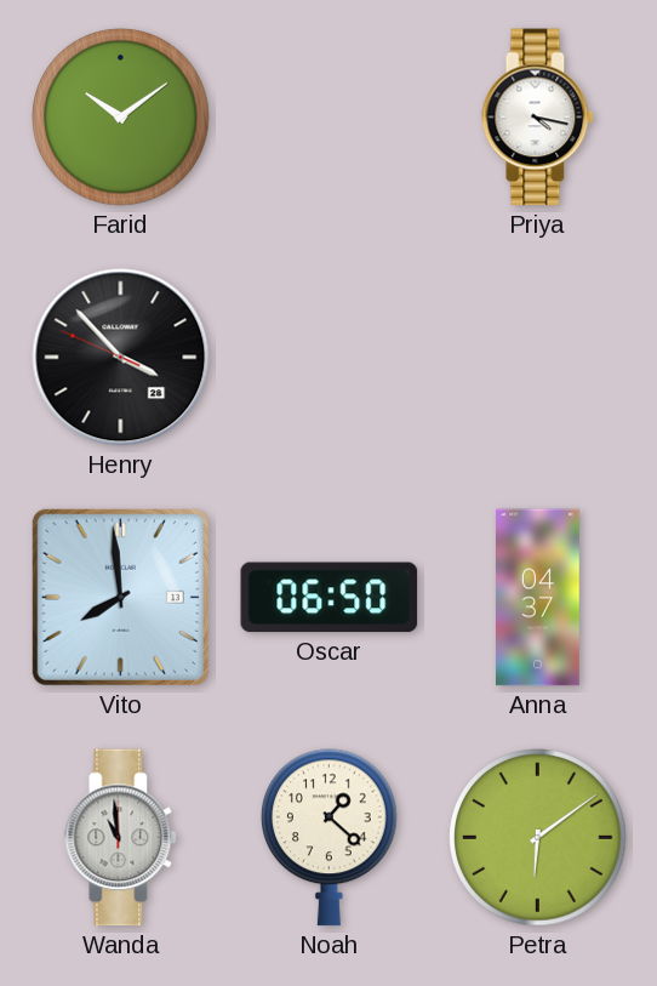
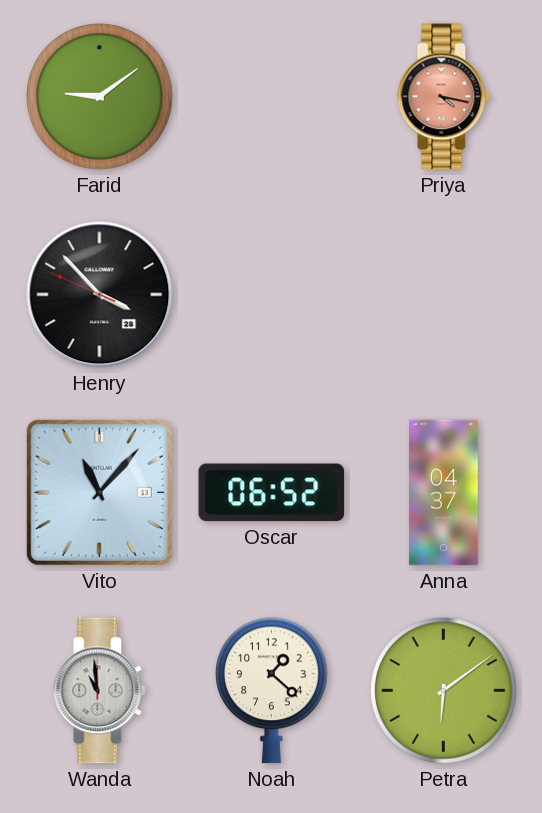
Farid: 10:09 -> 9:09 (100, 97)
Priya dial: white -> salmon (444, 97)
Vito: 7:59 -> 11:07 (99, 492)
Oscar: 06:50 -> 06:52 (272, 493)
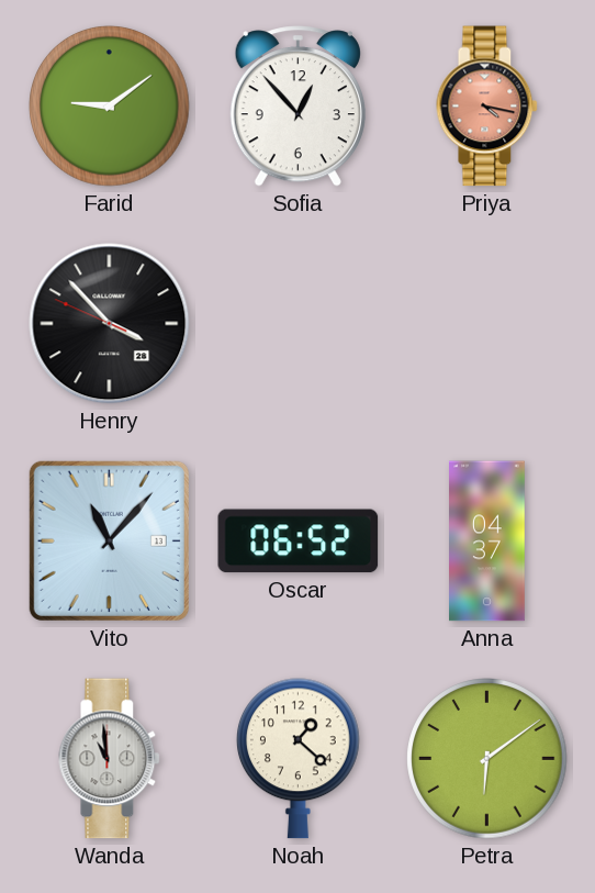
Sofia: none -> 12:53 (297, 107)
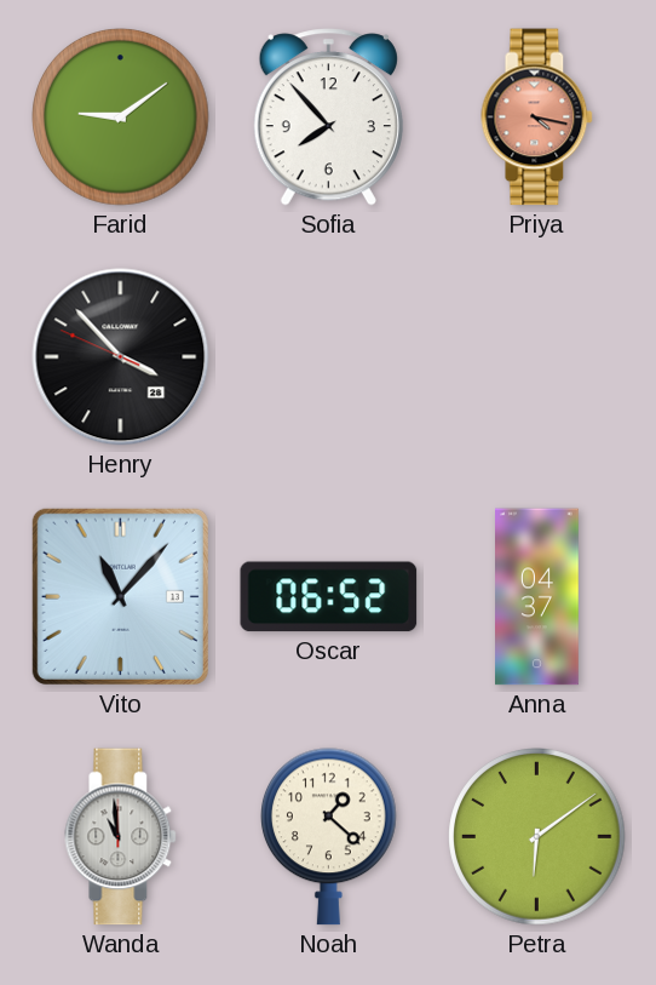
Sofia: 12:53 -> 7:53 (328, 118)
